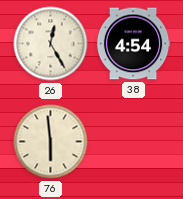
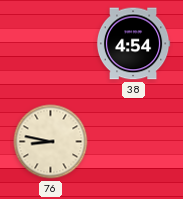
26: 12:25 -> none (51, 44)
76: 5:59 -> 8:47 (51, 142)
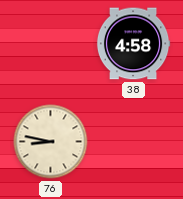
38: 4:54 -> 4:58 (133, 44)
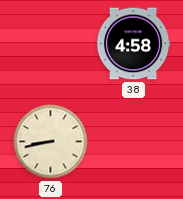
76: 8:47 -> 8:43 (51, 142)
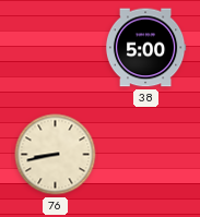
38: 4:58 -> 5:00 (145, 48)
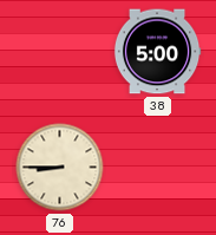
76: 8:43 -> 8:45 (60, 168)
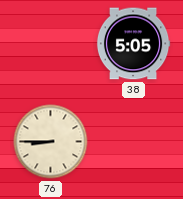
38: 5:00 -> 5:05 (133, 44)
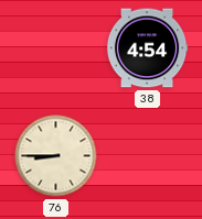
38: 5:05 -> 4:54 (147, 48)
